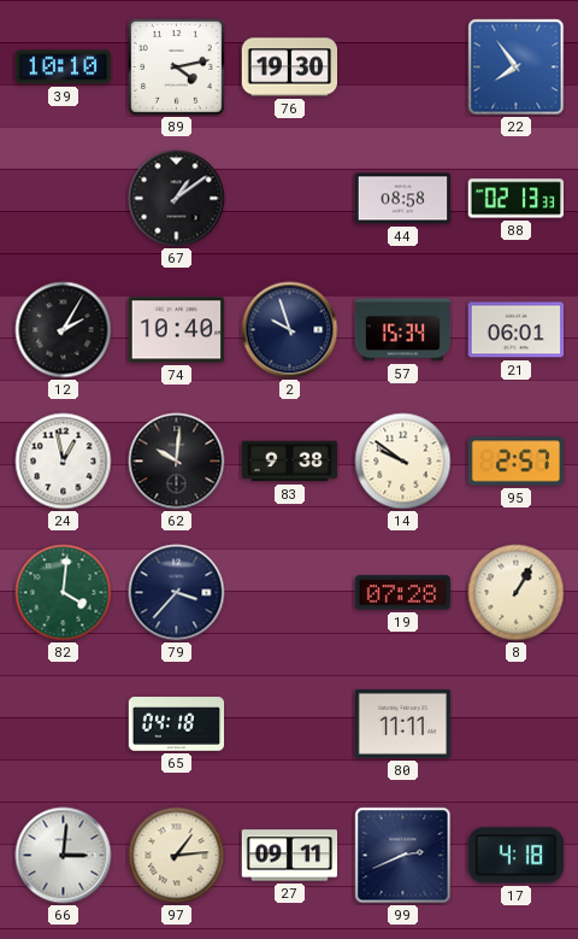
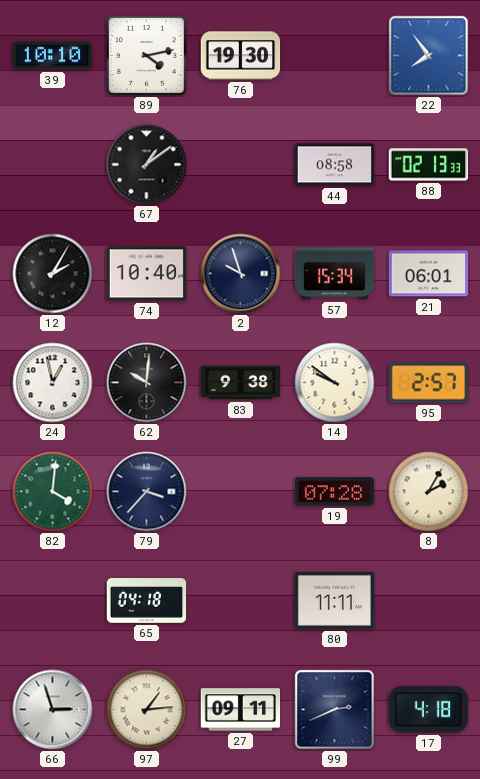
8: 1:05 -> 2:05 (429, 492)
66: 3:01 -> 2:57 (53, 710)
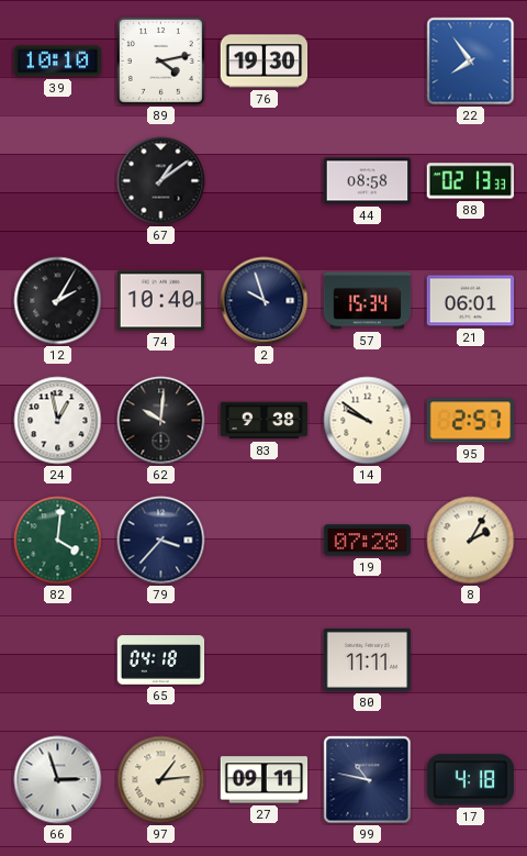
99: 2:41 -> 10:47 (368, 780)
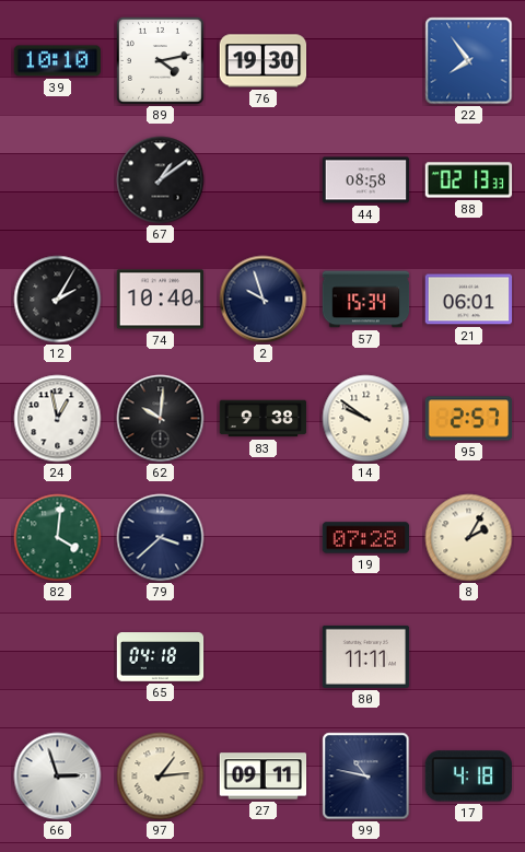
79: 3:37 -> 3:38 (161, 538)
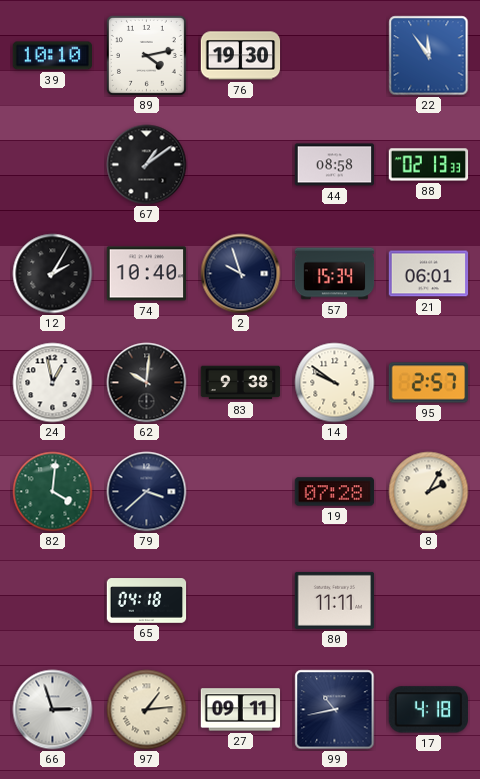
22: 7:54 -> 11:54 (429, 56)
99: 10:47 -> 10:43 (335, 710)
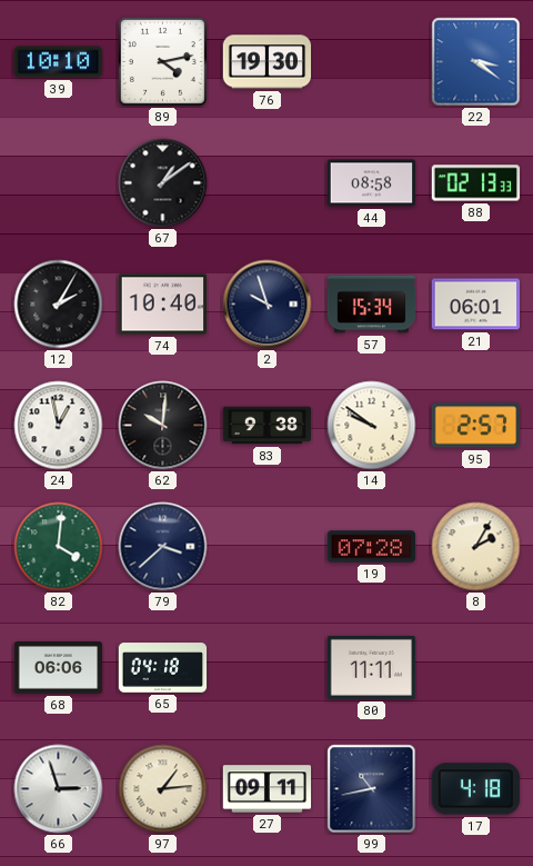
22: 11:54 -> 3:21 (476, 62)
68: none -> 06:06 (59, 668)
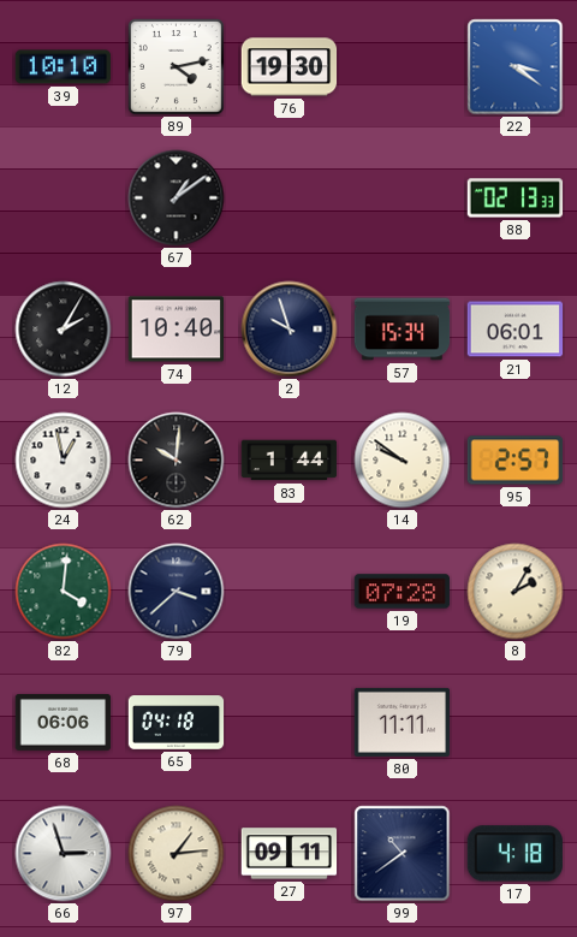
44: 08:58 -> none (372, 183)
83: 9:38 -> 1:44 (290, 461)
99: 10:43 -> 10:39 (403, 854)
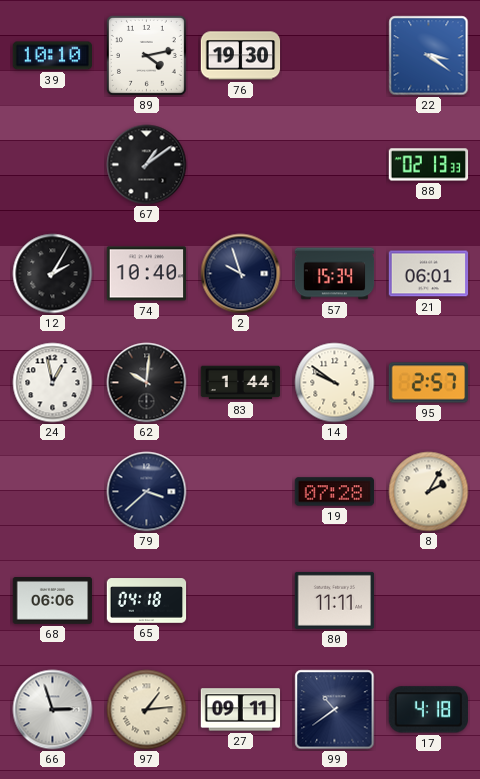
82: 4:01 -> none (64, 592)
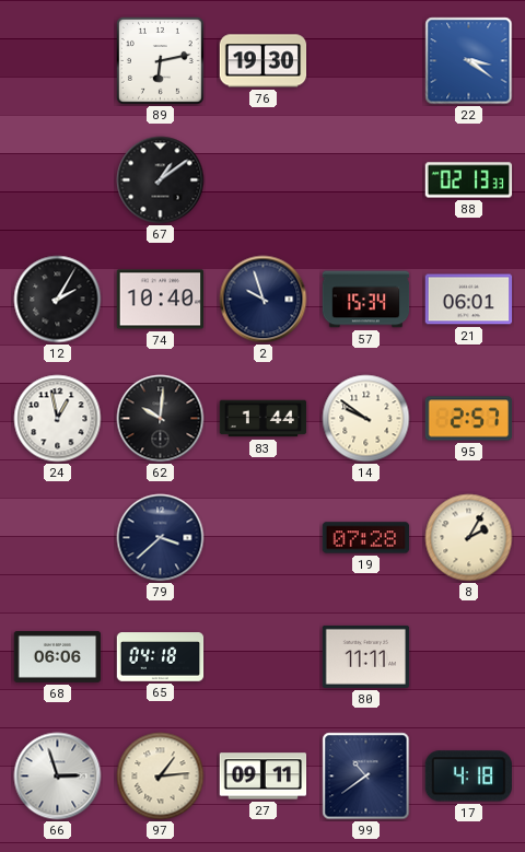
39: 10:10 -> none (53, 56)
89: 4:13 -> 6:13 (161, 61)
